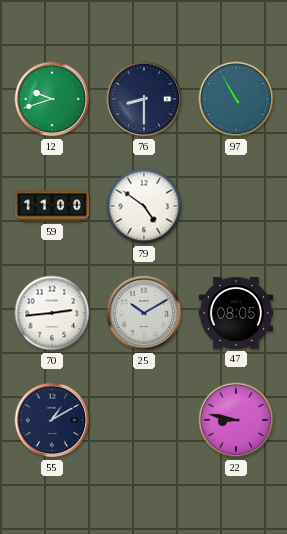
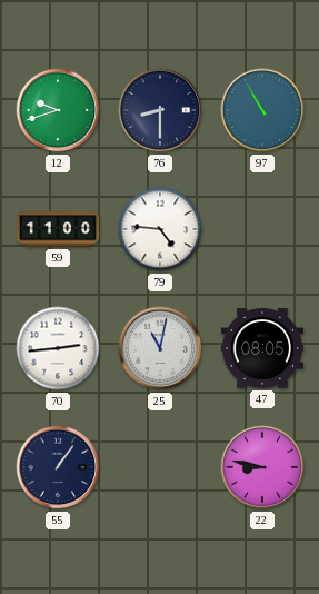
79: 4:51 -> 4:46 (160, 229)
25: 10:10 -> 11:02 (160, 348)
55: 1:10 -> 1:06 (58, 467)
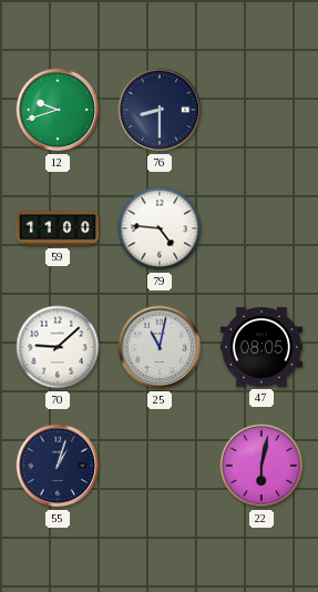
97: 10:55 -> none (262, 110)
70: 2:44 -> 9:08 (58, 347)
55: 1:06 -> 1:03 (58, 466)
22: 8:47 -> 6:02 (261, 466)
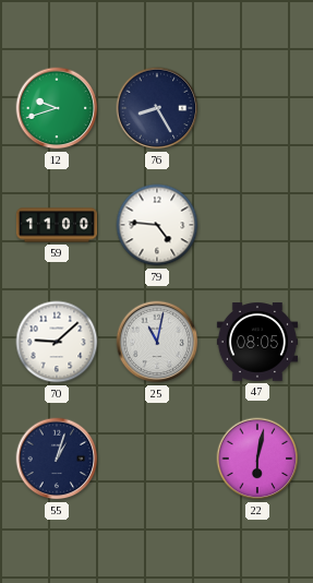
76: 8:30 -> 8:25 (157, 108)
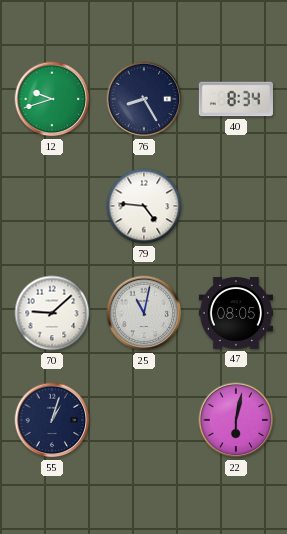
40: none -> 8:34 (236, 99)
59: 11:00 -> none (56, 225)
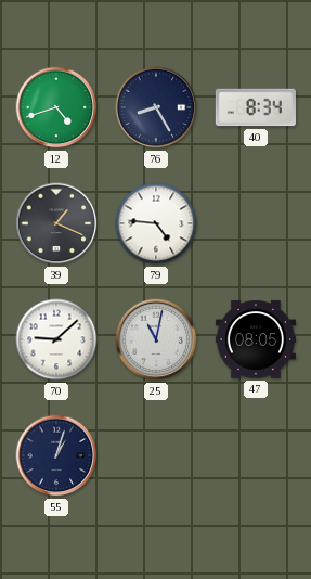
12: 9:42 -> 4:42 (56, 107)
39: none -> 1:19 (56, 223)
22: 6:02 -> none (236, 420)
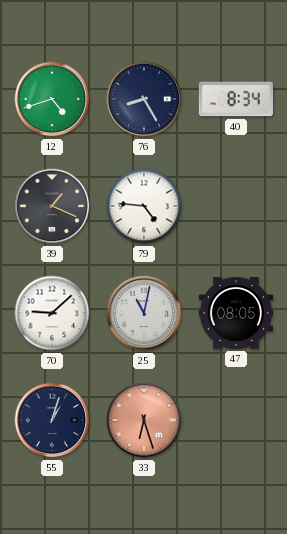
33: none -> 6:27 (144, 420)
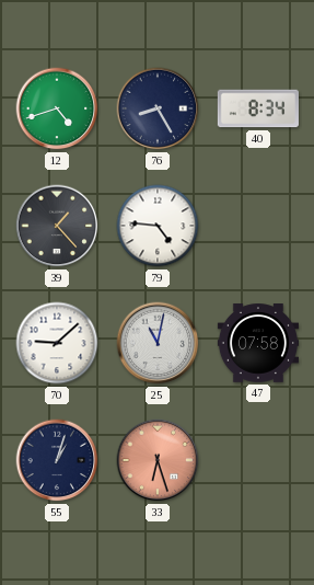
39: 1:19 -> 1:23 (57, 226)
47: 08:05 -> 07:58 (257, 343)
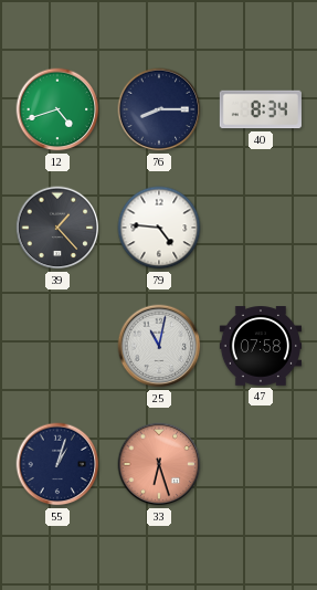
76: 8:25 -> 8:15 (159, 109)
70: 9:08 -> none (57, 343)
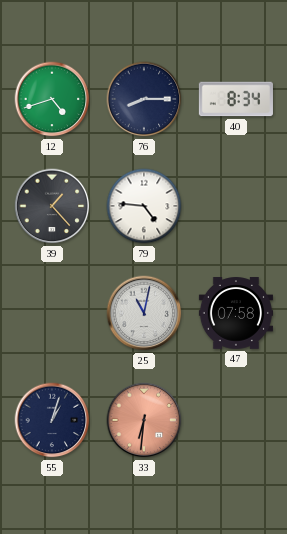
33: 6:27 -> 6:31 (144, 420)
